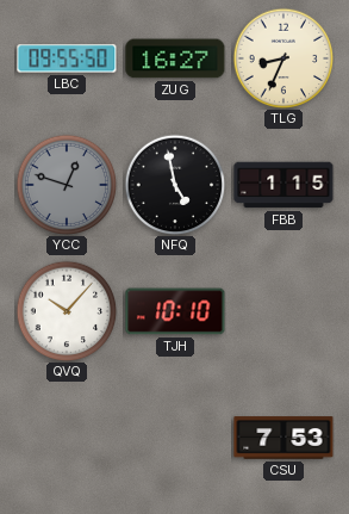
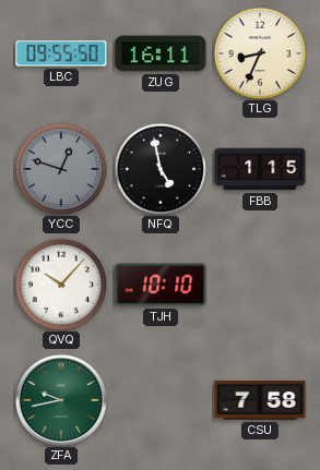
ZUG: 16:27 -> 16:11 (161, 53)
ZFA: none -> 9:43 (61, 400)
CSU: 7:53 -> 7:58 (260, 400)
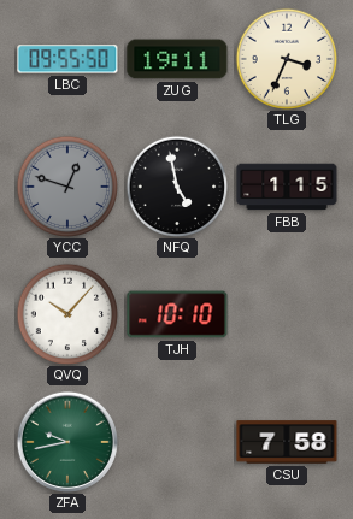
ZUG: 16:11 -> 19:11 (177, 59)
TLG: 8:34 -> 3:34 (287, 59)
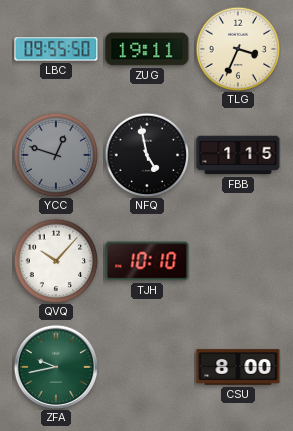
CSU: 7:58 -> 8:00 (238, 367)
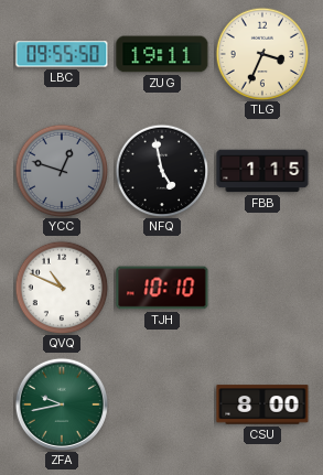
QVQ: 10:07 -> 10:49 (62, 288)
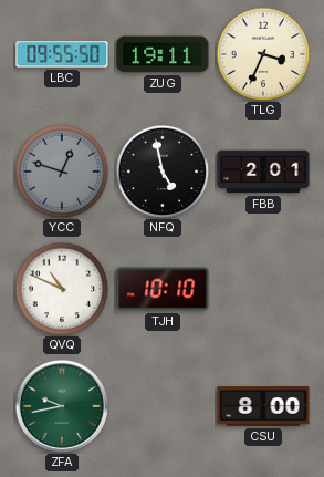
FBB: 1:15 -> 2:01 (263, 172)
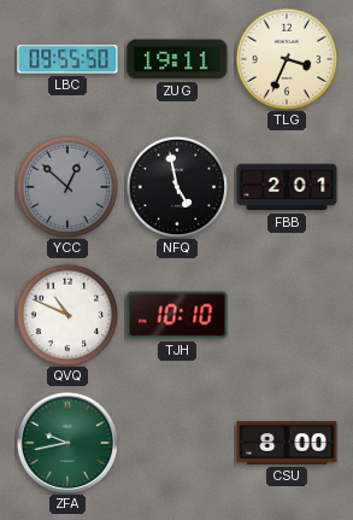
YCC: 12:48 -> 12:52 (67, 187)
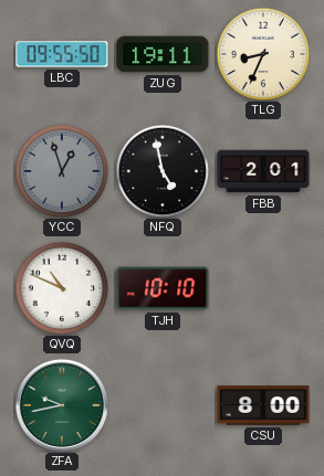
TLG: 3:34 -> 8:34 (263, 54)
YCC: 12:52 -> 12:57 (62, 171)
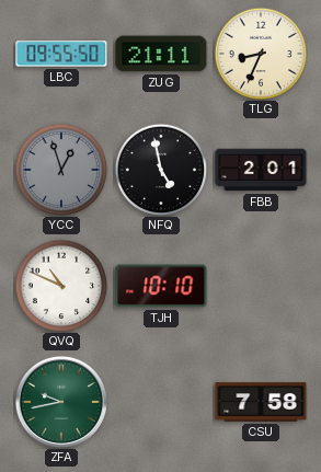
ZUG: 19:11 -> 21:11 (161, 54)
CSU: 8:00 -> 7:58 (261, 402)
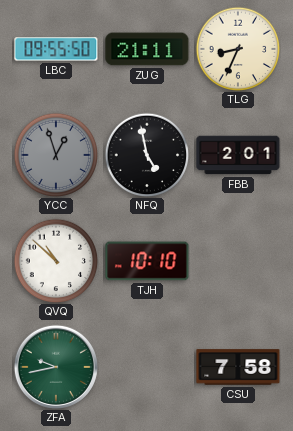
QVQ: 10:49 -> 10:52 (56, 261)
